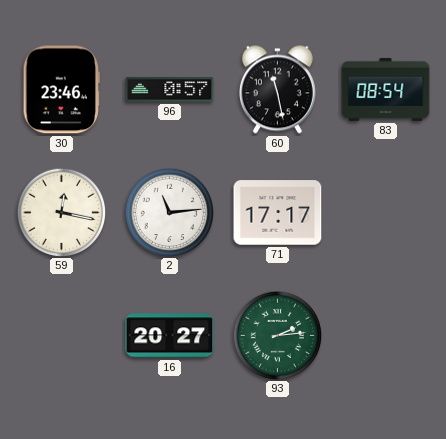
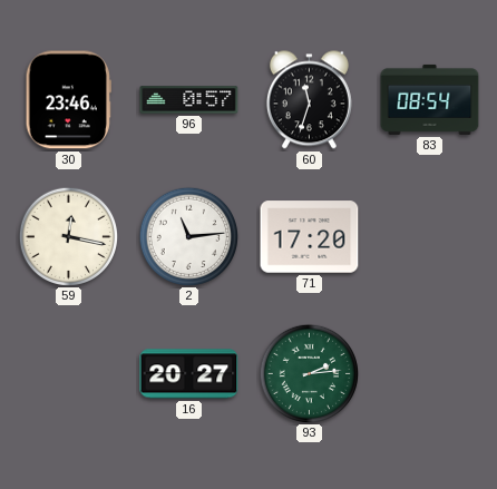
60: 11:28 -> 11:33 (309, 100)
71: 17:17 -> 17:20 (310, 237)
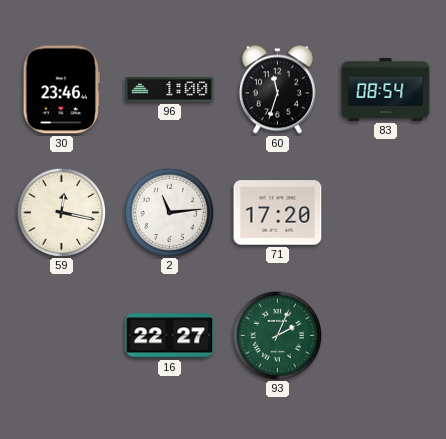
96: 0:57 -> 1:00 (170, 90)
16: 20:27 -> 22:27 (170, 336)
93: 2:14 -> 2:04 (277, 335)
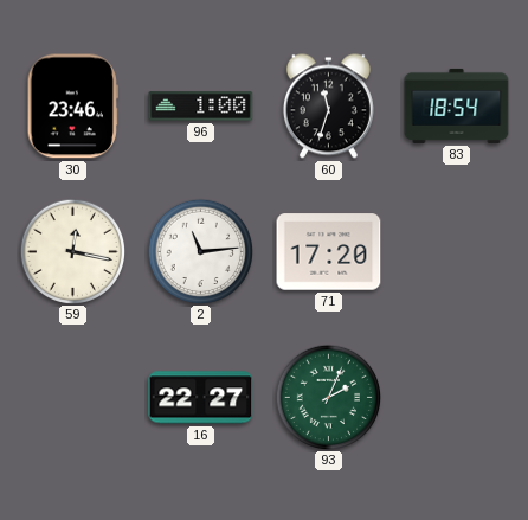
83: 08:54 -> 18:54 (457, 105)
